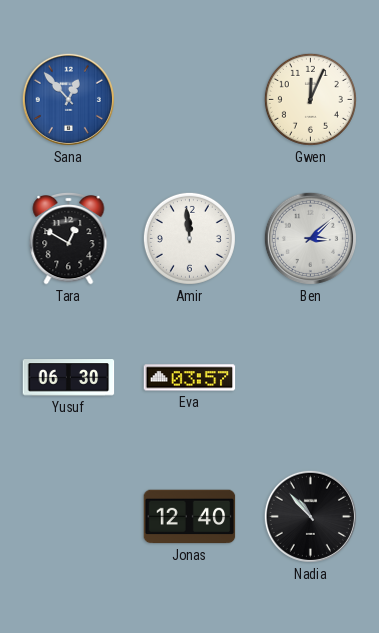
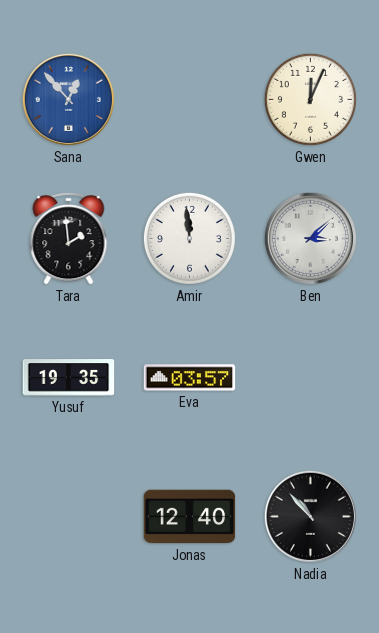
Tara: 12:50 -> 1:59 (69, 238)
Yusuf: 06:30 -> 19:35 (69, 378)
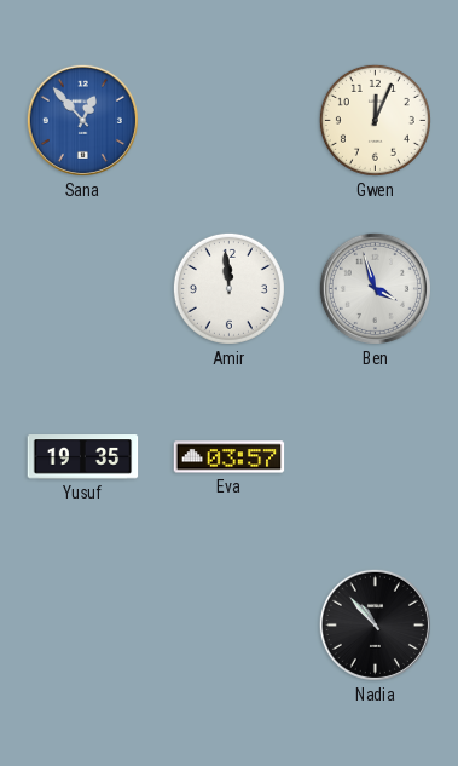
Tara: 1:59 -> none (69, 238)
Ben: 3:08 -> 3:57 (375, 288)
Jonas: 12:40 -> none (190, 517)
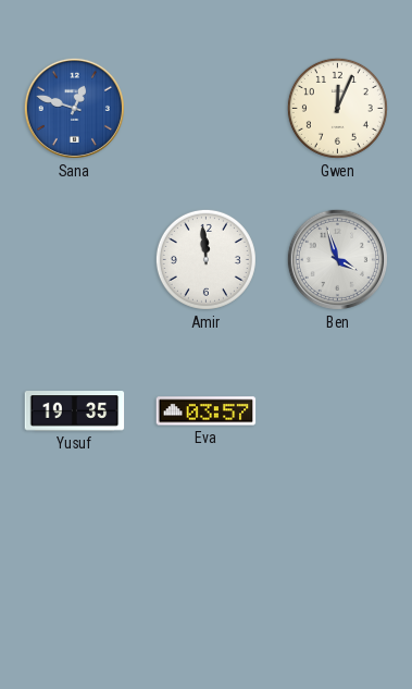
Sana: 12:53 -> 12:48 (74, 108)
Nadia: 10:53 -> none (375, 624)
